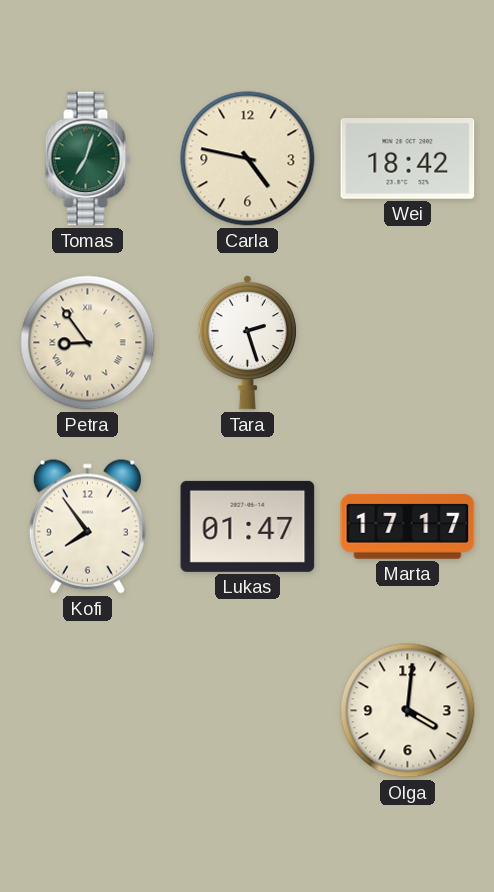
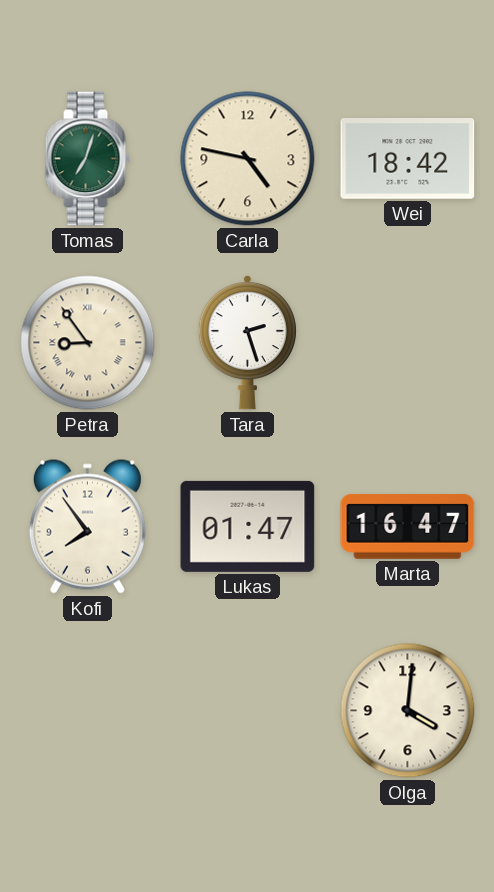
Marta: 17:17 -> 16:47 (408, 526)
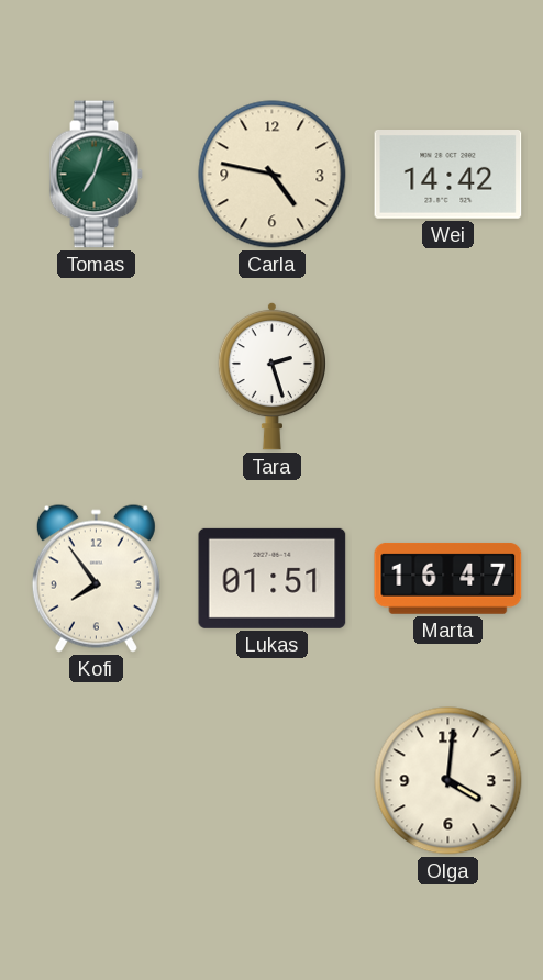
Wei: 18:42 -> 14:42 (448, 175)
Petra: 8:54 -> none (88, 343)
Lukas: 01:47 -> 01:51 (273, 578)
